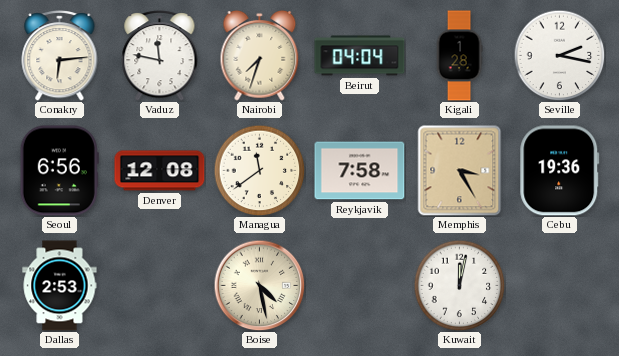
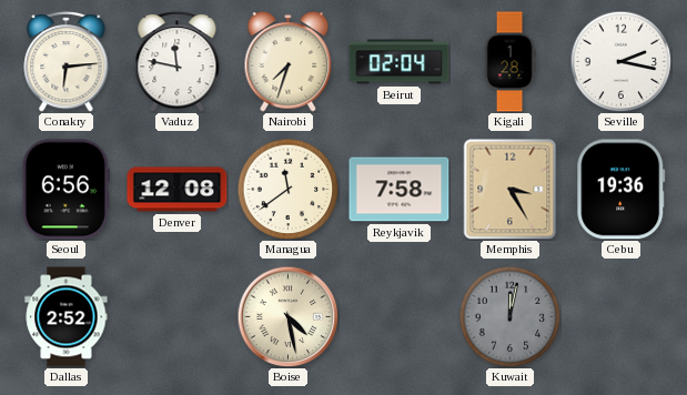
Beirut: 04:04 -> 02:04 (400, 62)
Dallas: 2:53 -> 2:52 (67, 317)
Kuwait dial: white -> grey (509, 316)
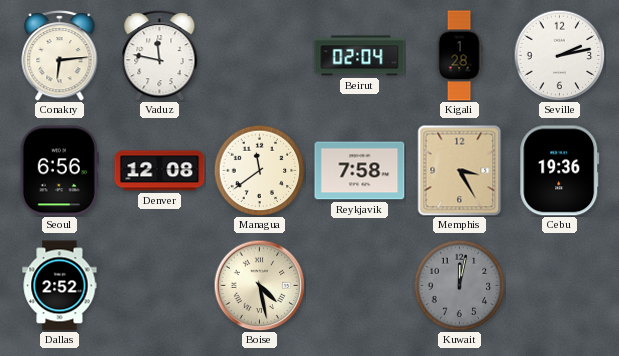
Nairobi: 7:33 -> none (289, 61)
Seville: 2:17 -> 2:13 (559, 55)
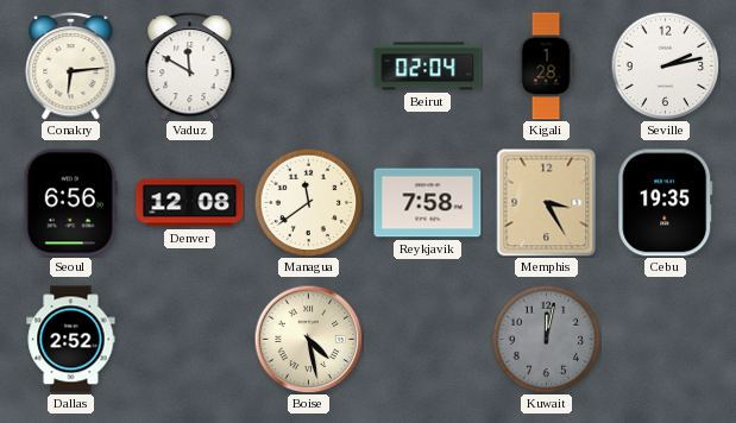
Vaduz: 11:47 -> 11:50 (190, 67)
Cebu: 19:36 -> 19:35 (666, 203)
